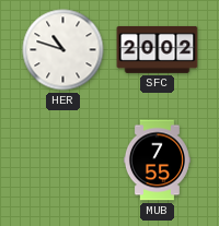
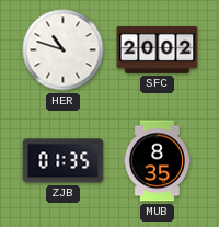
ZJB: none -> 01:35 (64, 161)
MUB: 7:55 -> 8:35 (157, 161)
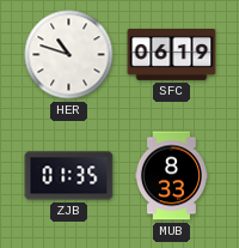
SFC: 20:02 -> 06:19 (172, 54)
MUB: 8:35 -> 8:33 (171, 176)
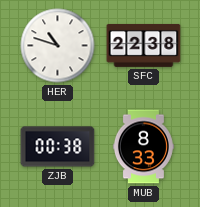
SFC: 06:19 -> 22:38 (144, 45)
ZJB: 01:35 -> 00:38 (58, 147)
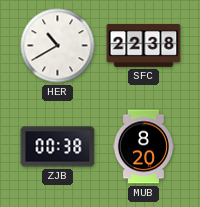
HER: 10:48 -> 10:40 (58, 46)
MUB: 8:33 -> 8:20 (143, 147)
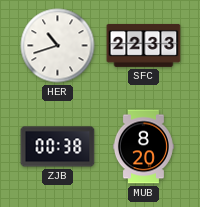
HER: 10:40 -> 10:42 (58, 46)
SFC: 22:38 -> 22:33 (144, 45)
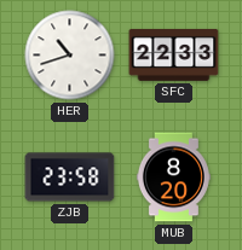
ZJB: 00:38 -> 23:58 (70, 178)
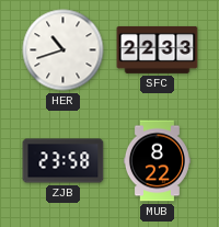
MUB: 8:20 -> 8:22 (157, 161)
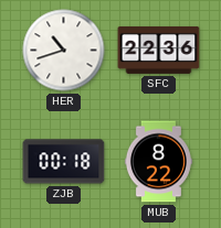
SFC: 22:33 -> 22:36 (159, 50)
ZJB: 23:58 -> 00:18 (64, 162)
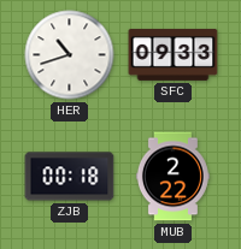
SFC: 22:36 -> 09:33 (174, 54)
MUB: 8:22 -> 2:22 (172, 177)
